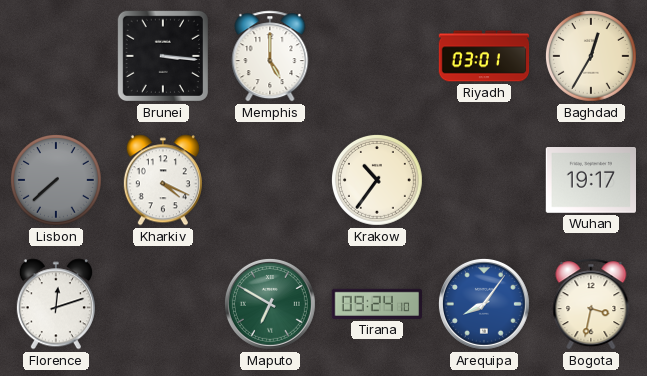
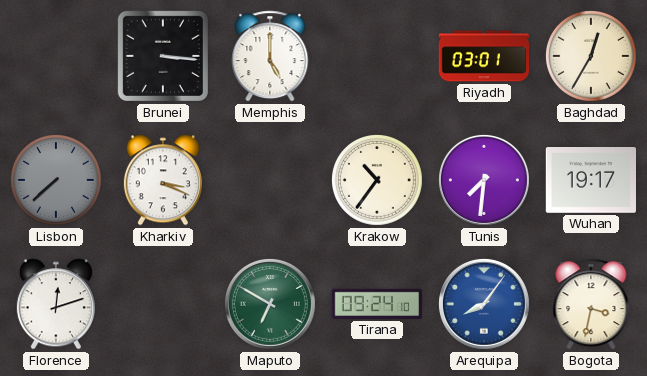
Kharkiv: 4:19 -> 3:19 (163, 180)
Tunis: none -> 7:31 (484, 180)
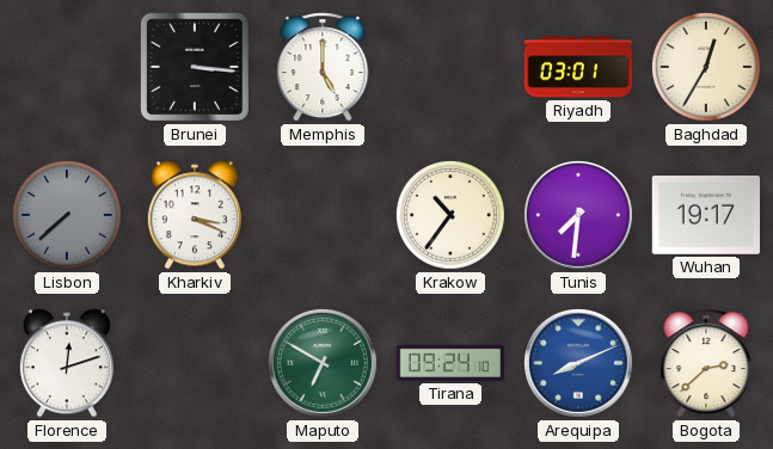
Arequipa: 8:06 -> 8:11 (578, 363)
Bogota: 3:32 -> 2:38 (706, 363)
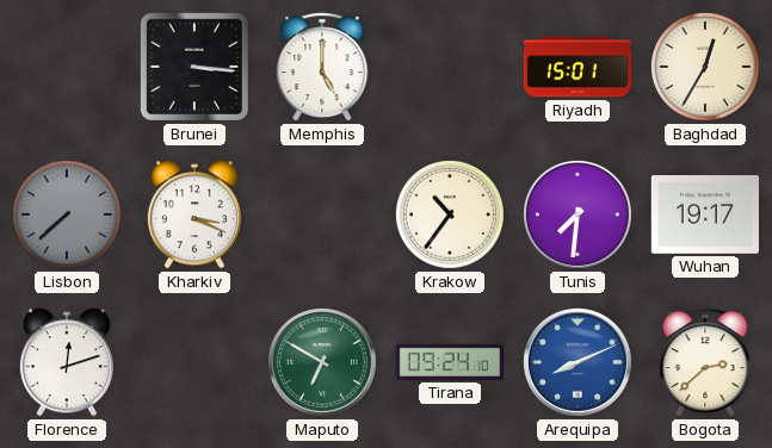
Riyadh: 03:01 -> 15:01 (578, 67)
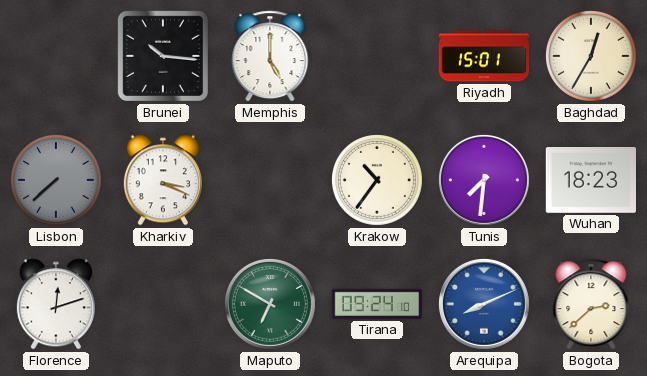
Brunei: 3:16 -> 10:16 (163, 56)
Wuhan: 19:17 -> 18:23 (590, 181)
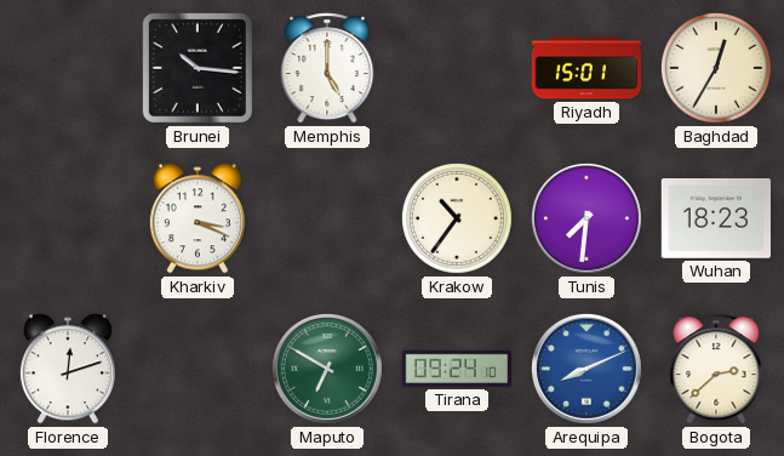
Lisbon: 7:38 -> none (56, 180)
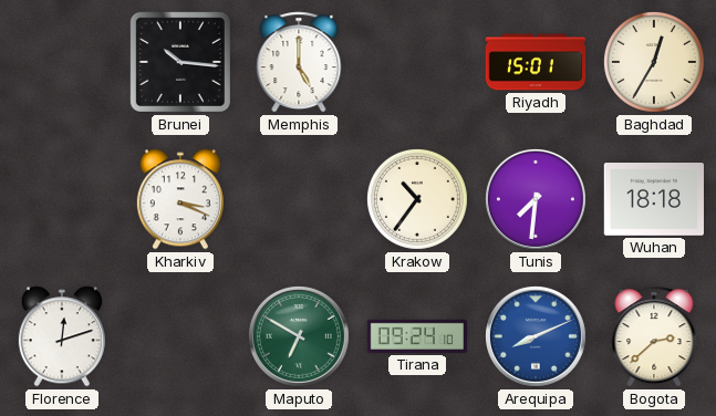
Wuhan: 18:23 -> 18:18 (653, 200)
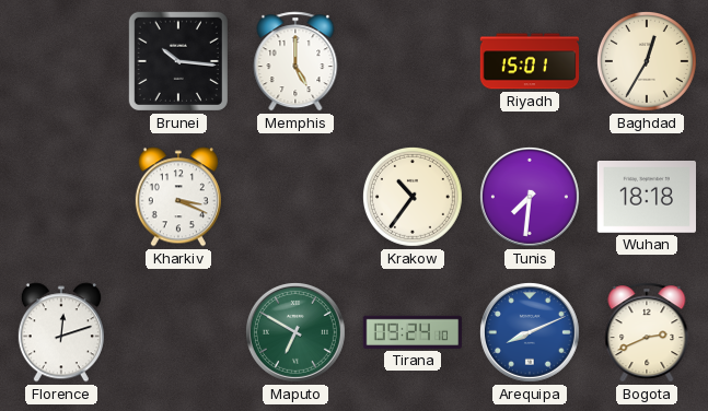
Bogota: 2:38 -> 2:41 (647, 332)
